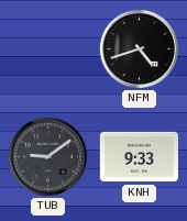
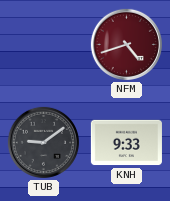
NFM dial: black -> burgundy (126, 44)
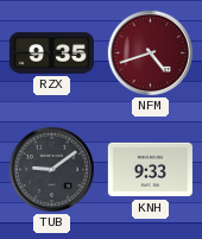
RZX: none -> 9:35 (51, 54)
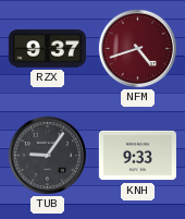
RZX: 9:35 -> 9:37 (47, 49)
TUB: 9:09 -> 9:06 (47, 155)
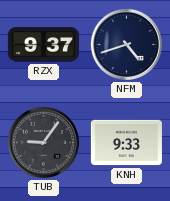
NFM dial: burgundy -> navy (126, 44)
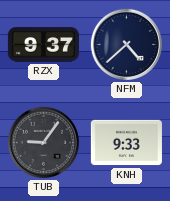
NFM: 4:42 -> 4:38 (126, 44)
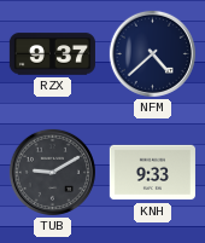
TUB: 9:06 -> 9:10 (52, 172)
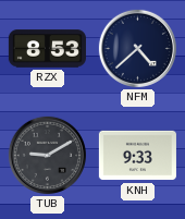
RZX: 9:37 -> 8:53 (47, 49)
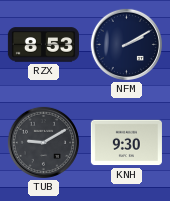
NFM: 4:38 -> 2:10 (126, 44)
KNH: 9:33 -> 9:30 (126, 143)
